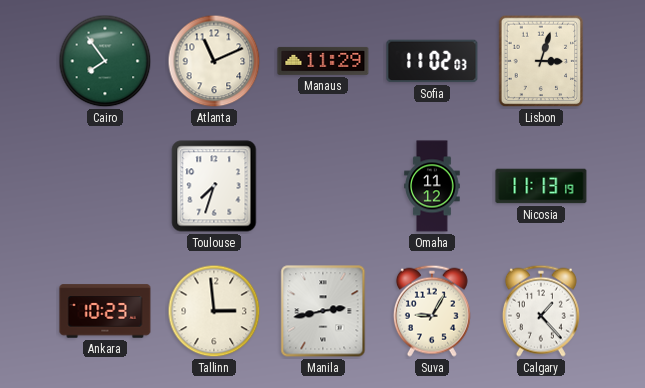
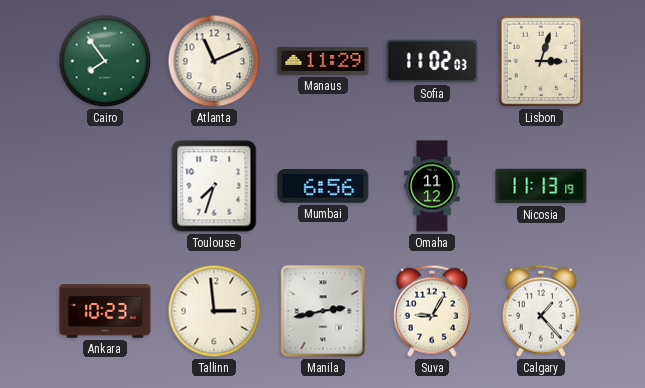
Mumbai: none -> 6:56 (323, 186)
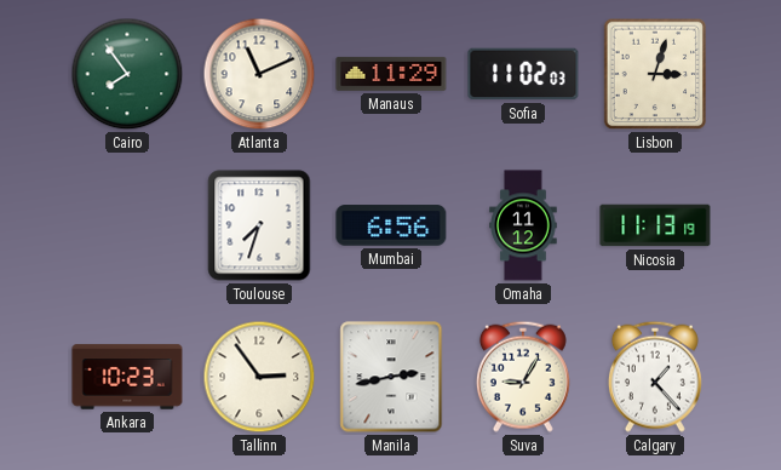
Tallinn: 2:59 -> 2:54 (259, 377)
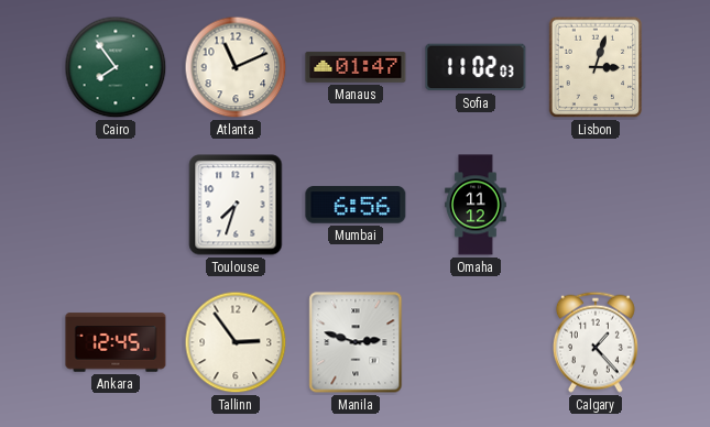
Manaus: 11:29 -> 01:47 (356, 67)
Nicosia: 11:13 -> none (655, 225)
Ankara: 10:23 -> 12:45 (116, 342)
Manila: 2:43 -> 2:48 (356, 342)
Suva: 9:05 -> none (523, 377)
